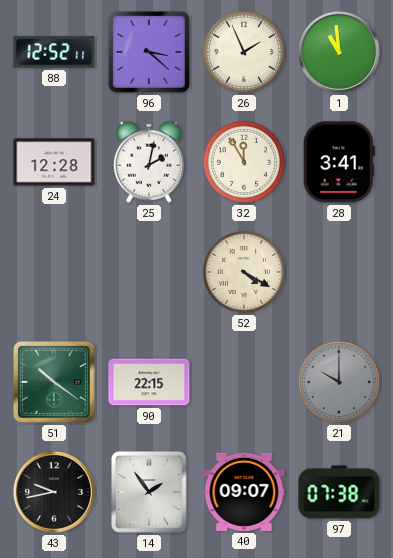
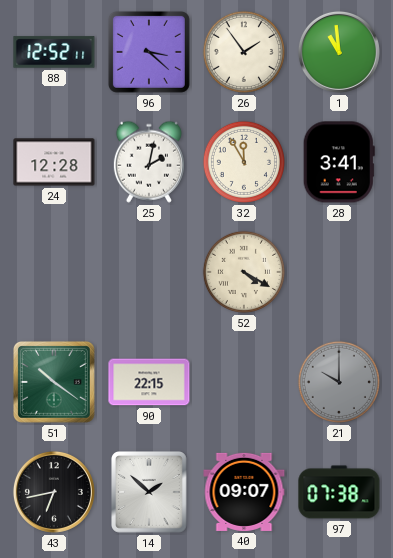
26: 1:56 -> 1:54 (244, 52)
43: 9:43 -> 6:43 (54, 492)
14: 1:54 -> 1:52 (150, 493)
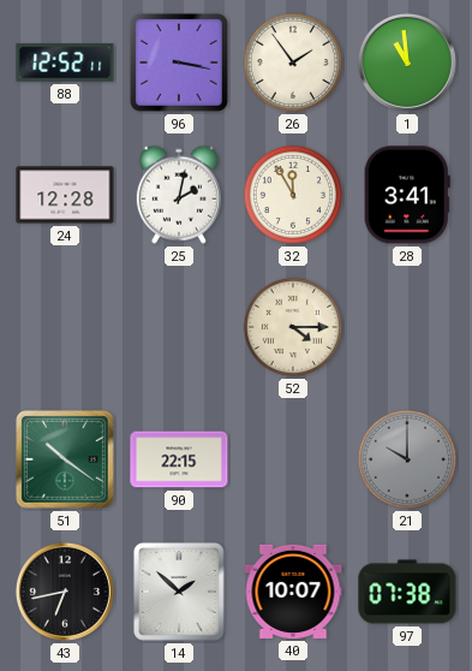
96: 3:22 -> 3:17 (179, 63)
52: 4:20 -> 4:15 (293, 327)
40: 09:07 -> 10:07 (293, 592)
